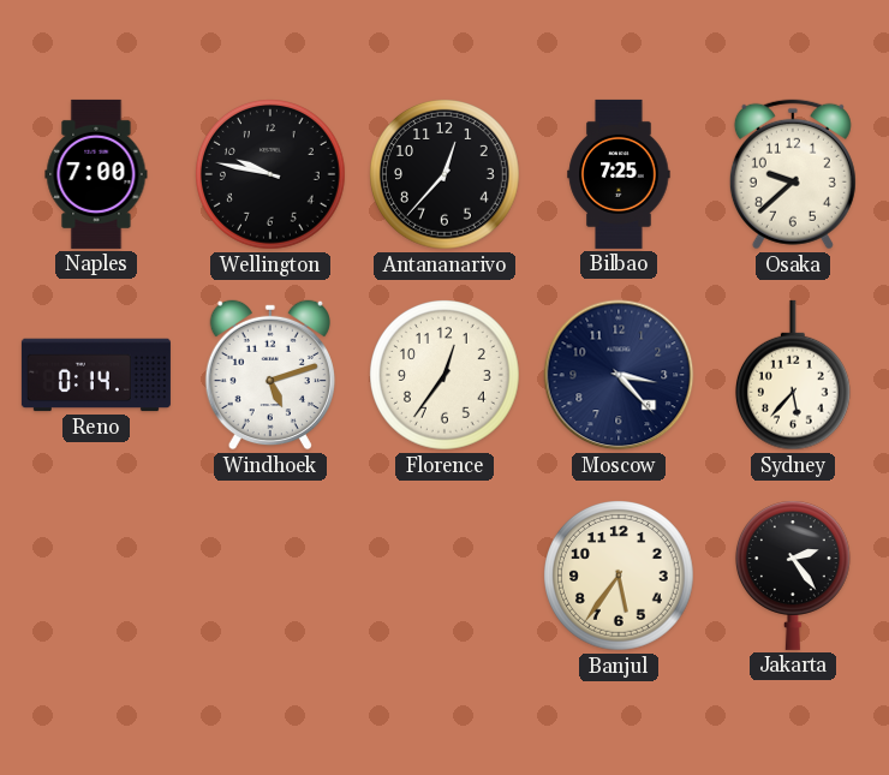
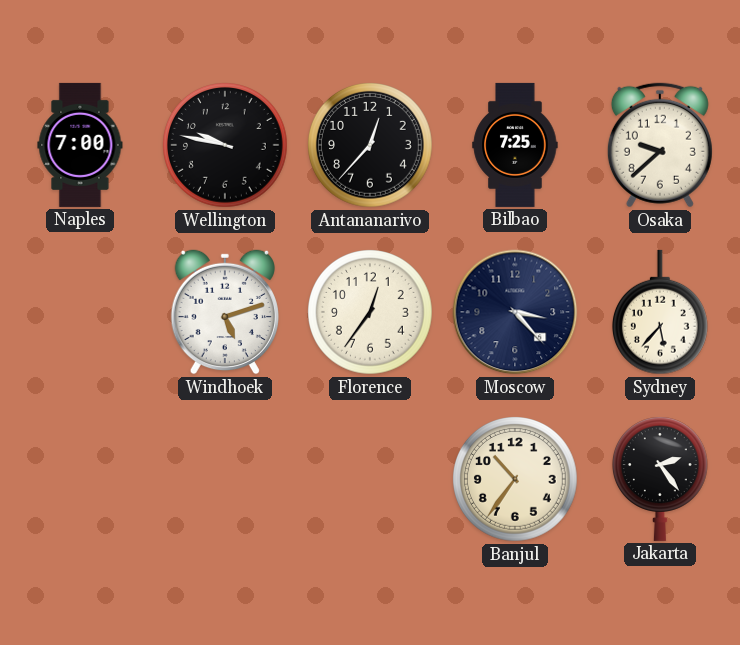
Reno: 0:14 -> none (96, 375)
Banjul: 5:36 -> 10:36 (516, 480)
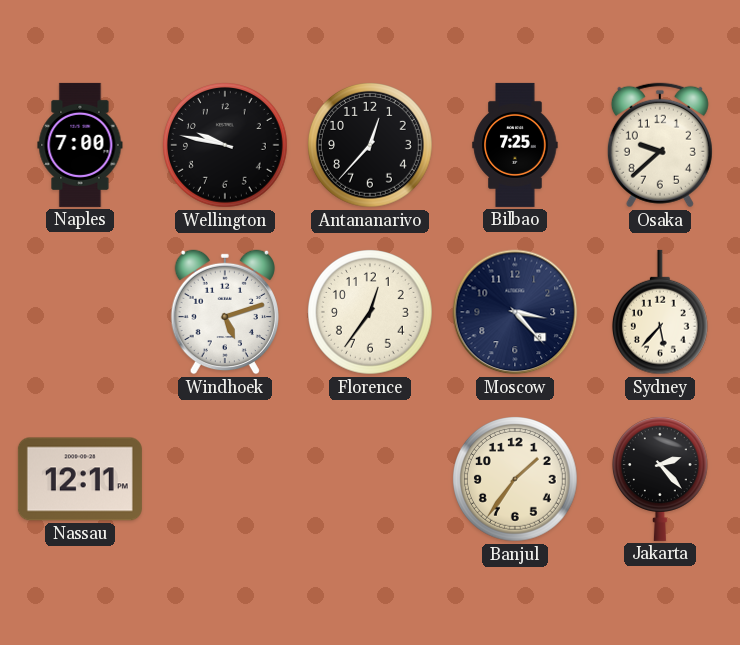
Nassau: none -> 12:11 (80, 479)
Banjul: 10:36 -> 1:36 (516, 480)
Jakarta: 2:24 -> 2:23 (660, 479)
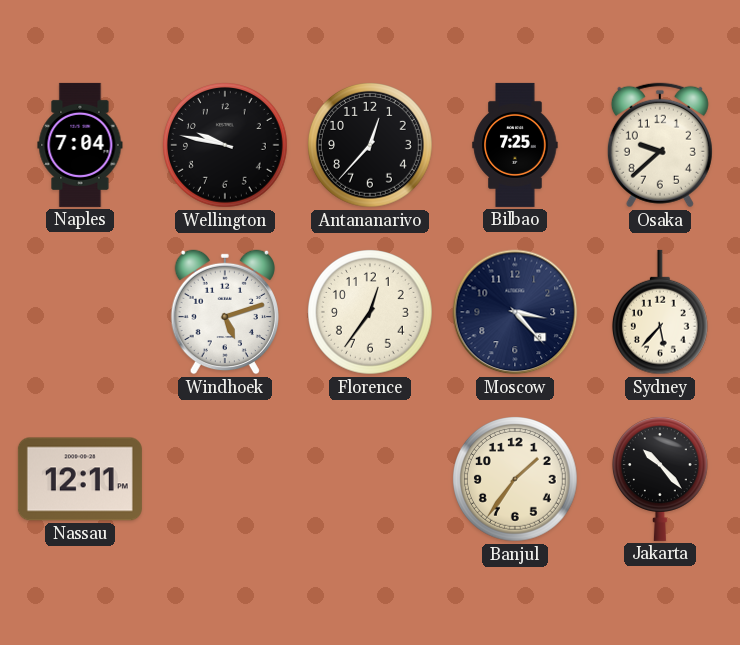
Naples: 7:00 -> 7:04 (80, 145)
Jakarta: 2:23 -> 10:23 (660, 479)
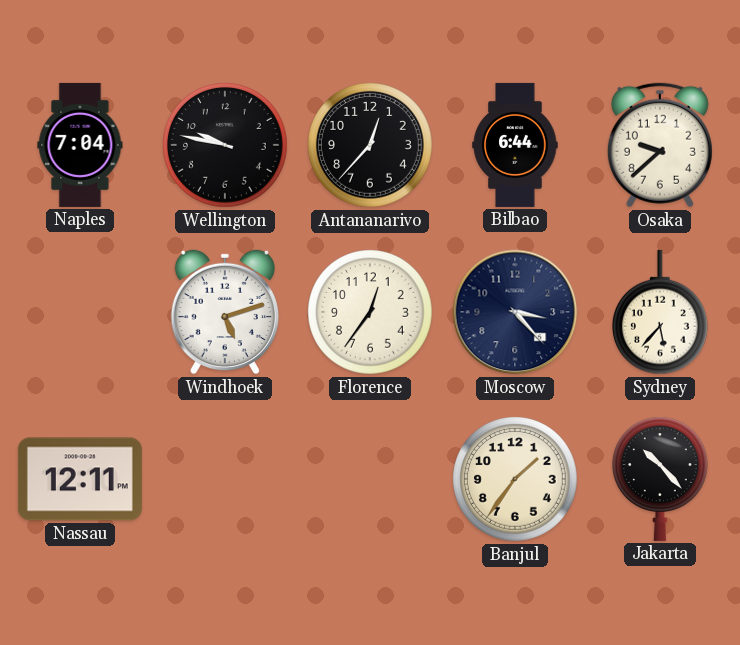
Bilbao: 7:25 -> 6:44 (515, 145)
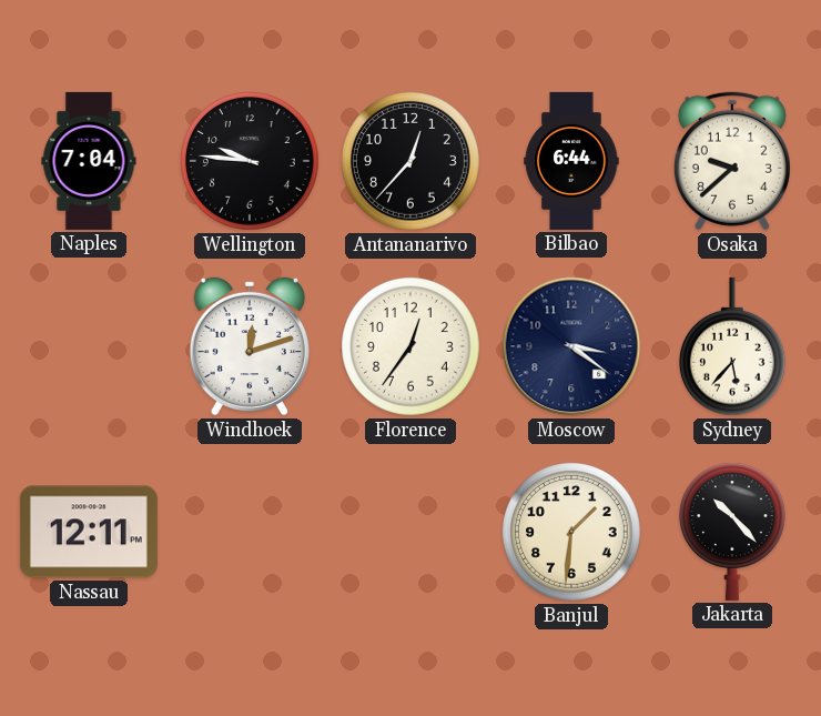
Wellington: 9:47 -> 9:46 (251, 162)
Windhoek: 5:12 -> 12:12 (250, 346)
Moscow: 3:23 -> 3:21 (571, 346)
Banjul: 1:36 -> 1:31 (572, 533)
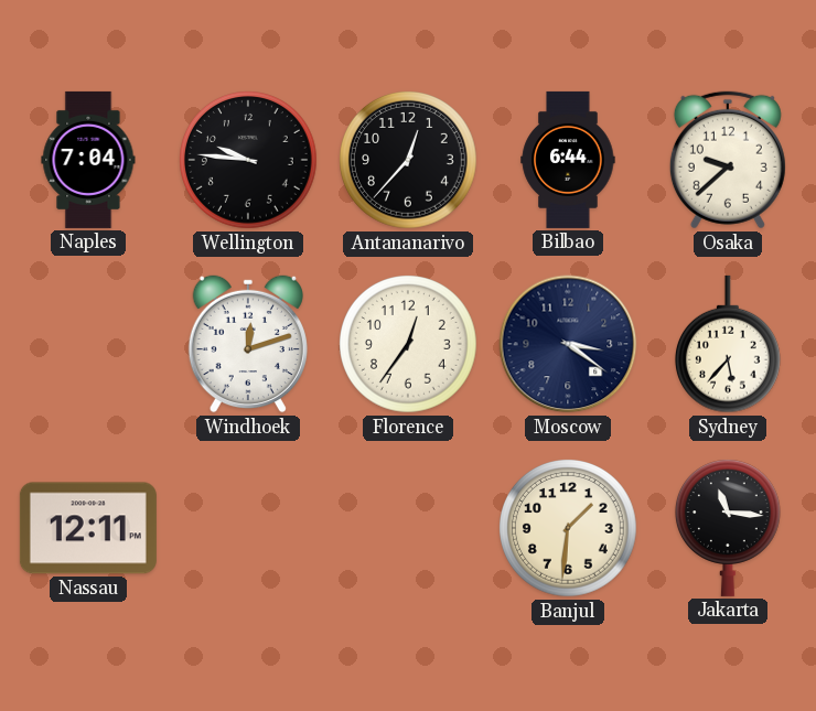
Jakarta: 10:23 -> 11:16 (728, 528)
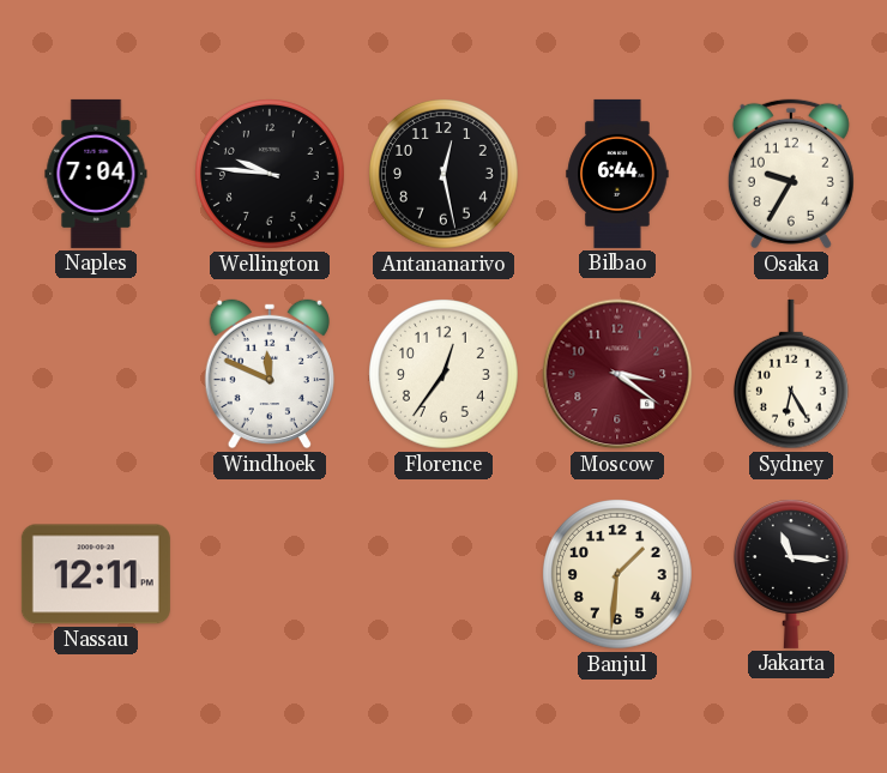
Antananarivo: 12:37 -> 12:28 (445, 175)
Osaka: 9:38 -> 9:35 (791, 174)
Windhoek: 12:12 -> 11:49 (270, 374)
Moscow dial: navy -> burgundy (617, 374)
Sydney: 5:37 -> 6:25 (791, 374)
